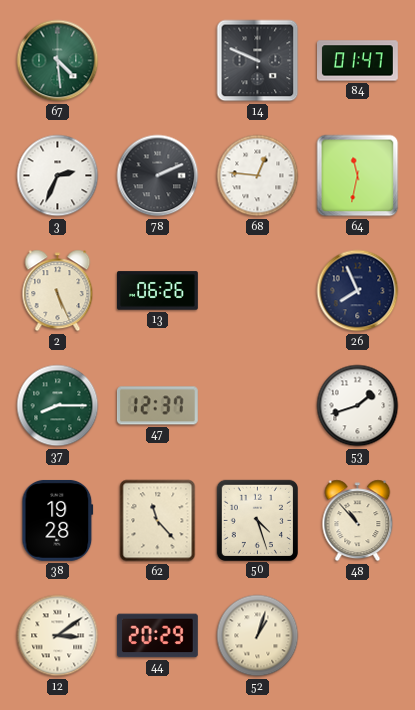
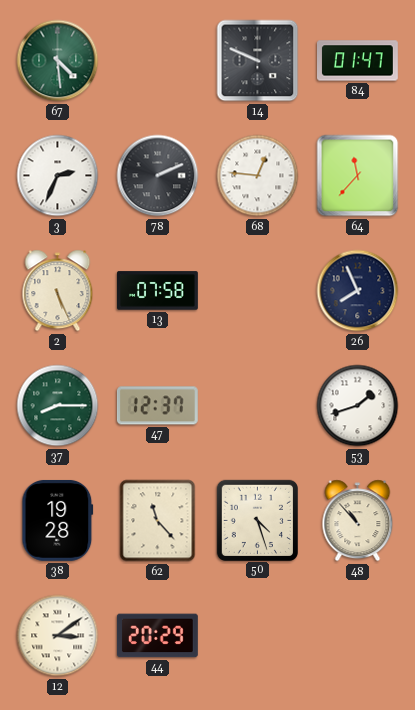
64: 11:32 -> 11:37 (358, 176)
13: 06:26 -> 07:58 (158, 291)
52: 1:03 -> none (258, 636)
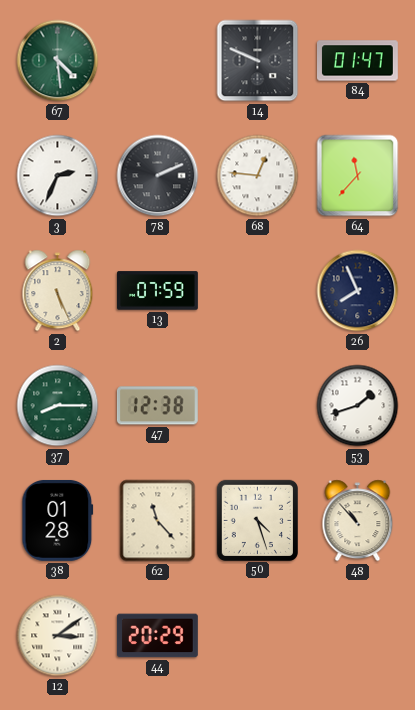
13: 07:58 -> 07:59 (158, 291)
47: 12:37 -> 12:38 (157, 406)
38: 19:28 -> 01:28 (58, 520)
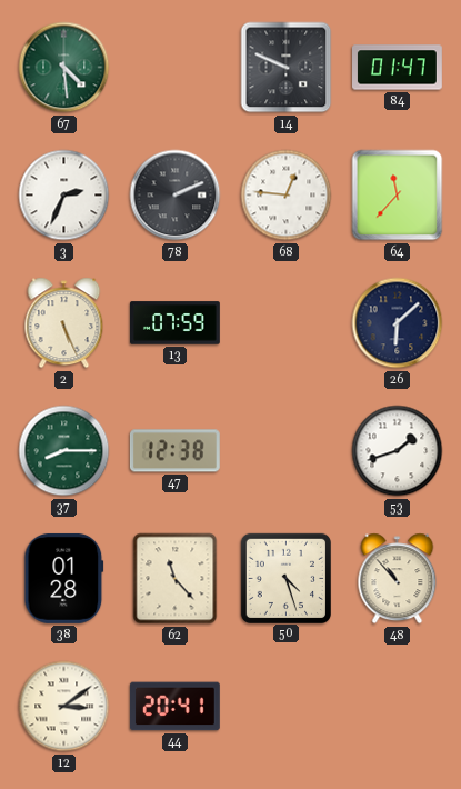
26: 7:56 -> 6:08 (398, 323)
44: 20:29 -> 20:41 (174, 707)
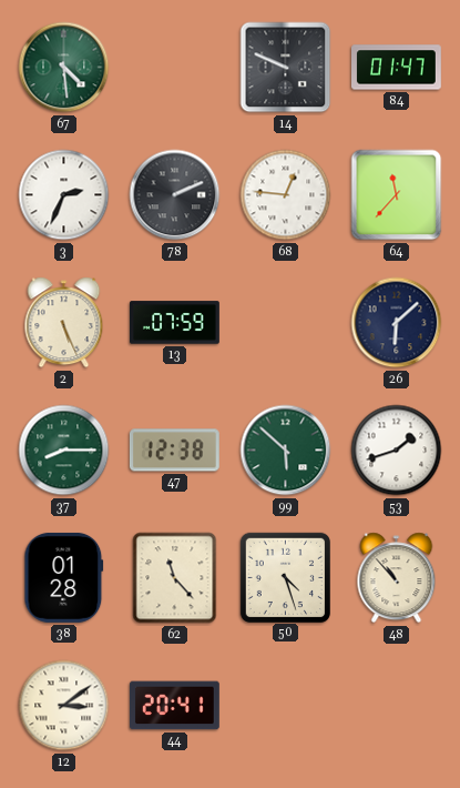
99: none -> 5:52 (286, 451)
